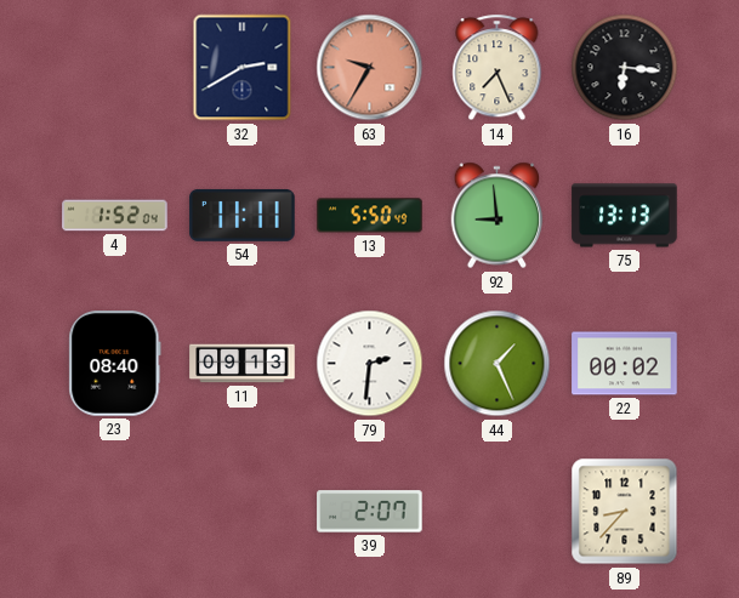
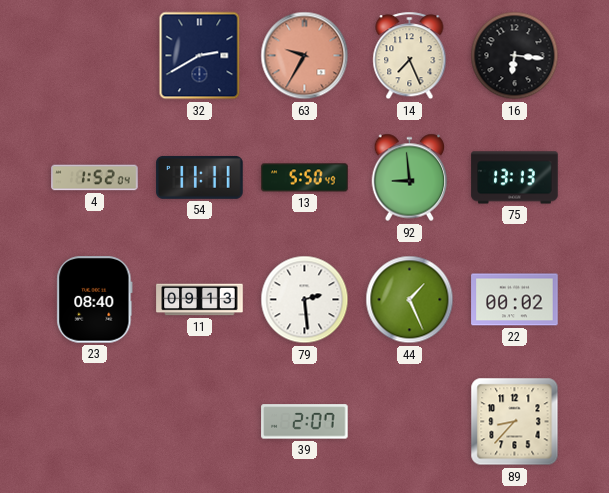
79: 2:31 -> 2:29 (305, 300)
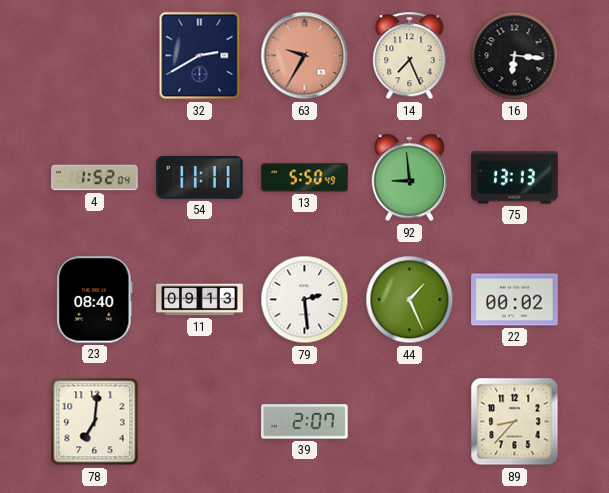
78: none -> 7:01 (95, 422)
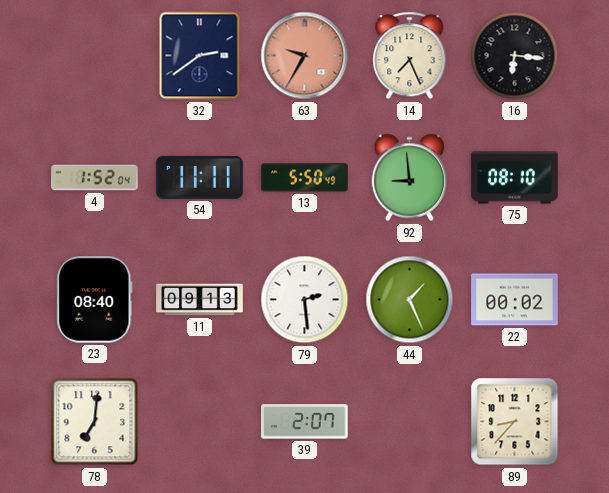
32: 2:40 -> 2:39 (200, 56)
75: 13:13 -> 08:10 (515, 178)
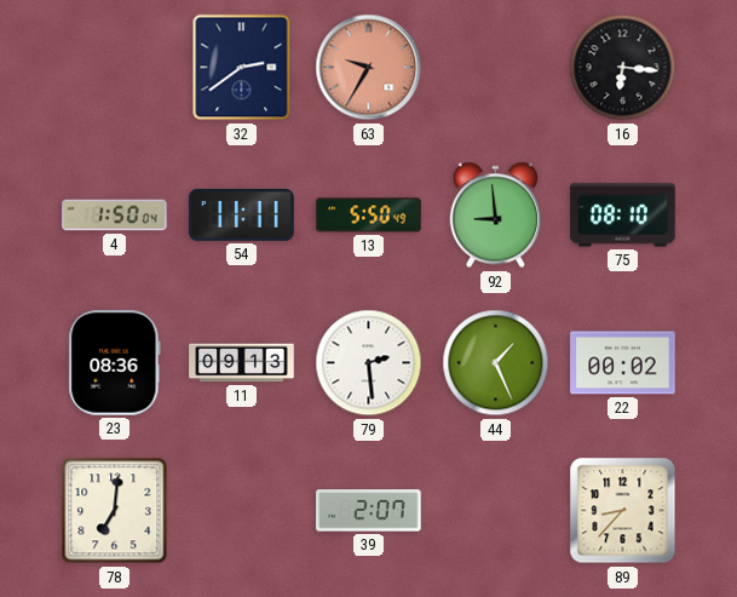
14: 7:26 -> none (410, 56)
4: 1:52 -> 1:50 (115, 216)
23: 08:40 -> 08:36 (115, 363)
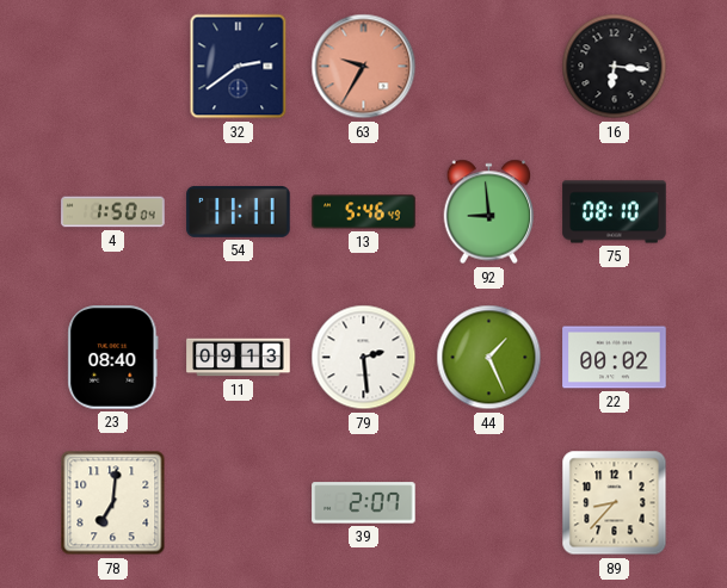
13: 5:50 -> 5:46 (364, 212)
23: 08:36 -> 08:40 (113, 358)
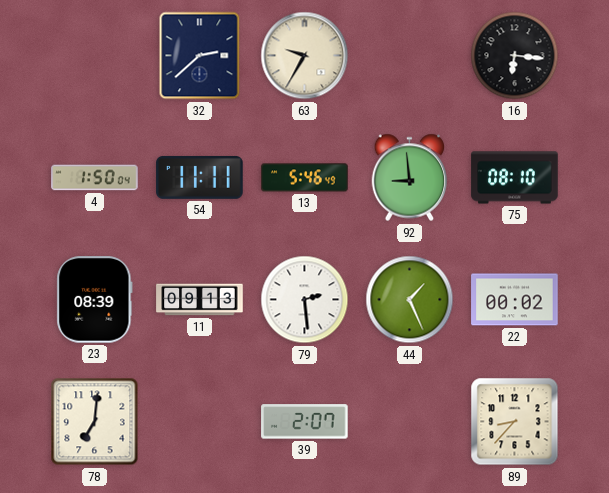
32: 2:39 -> 2:38 (200, 56)
63 dial: salmon -> cream (305, 56)
23: 08:40 -> 08:39 (95, 300)
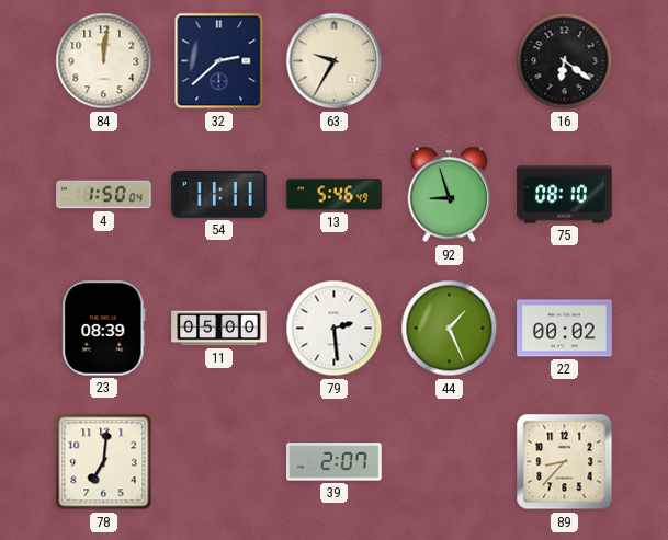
84: none -> 12:01 (104, 61)
16: 6:16 -> 6:21 (565, 61)
92: 8:59 -> 8:57 (450, 195)
11: 09:13 -> 05:00 (219, 329)
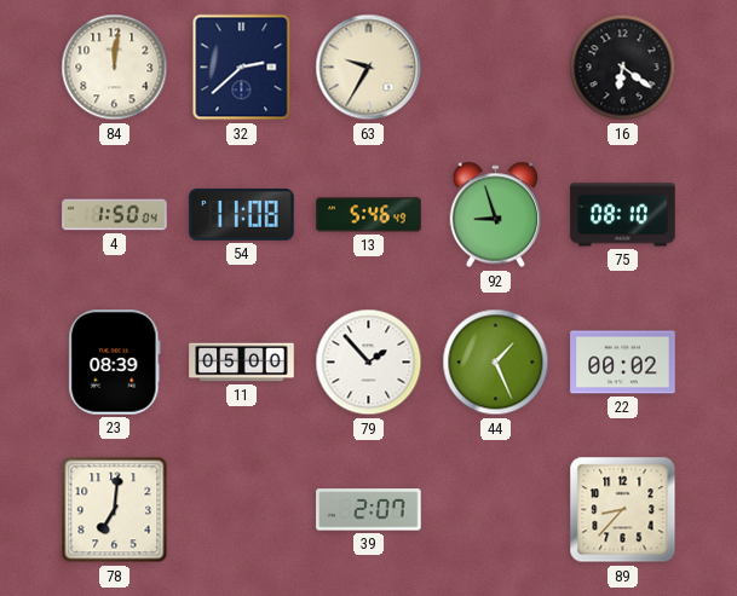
54: 11:11 -> 11:08 (242, 214)
79: 2:29 -> 1:53 (369, 363)
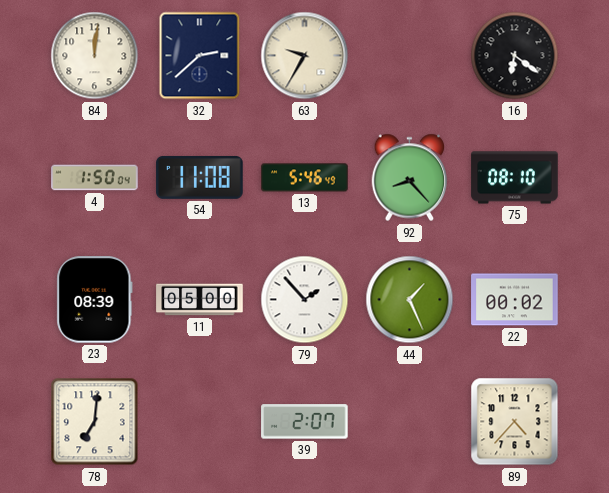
92: 8:57 -> 8:23 (410, 178)
89: 8:37 -> 4:37 (515, 422)
